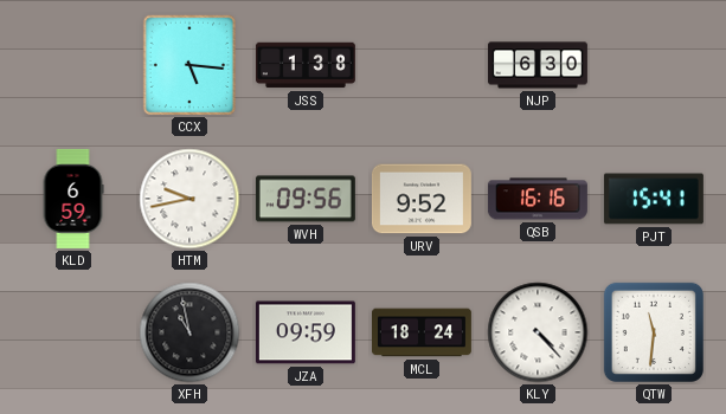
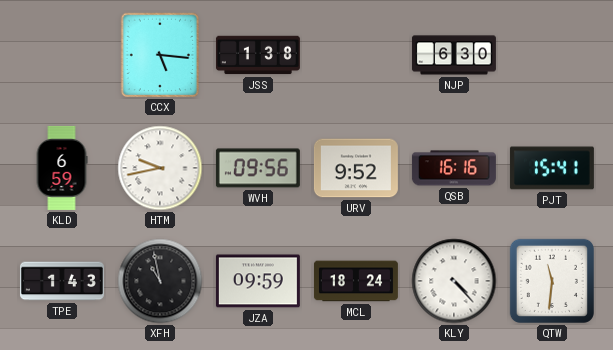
TPE: none -> 1:43 (62, 281)
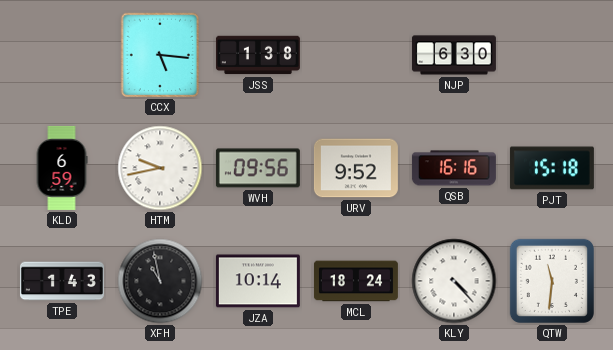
PJT: 15:41 -> 15:18 (552, 168)
JZA: 09:59 -> 10:14 (258, 281)
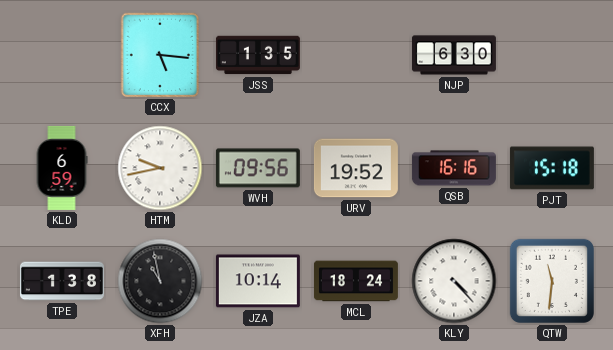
JSS: 1:38 -> 1:35 (258, 55)
URV: 9:52 -> 19:52 (356, 168)
TPE: 1:43 -> 1:38 (62, 281)
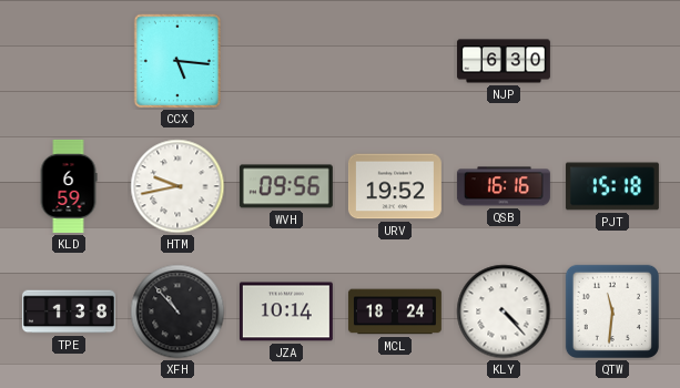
JSS: 1:35 -> none (258, 55)
XFH: 10:58 -> 10:53 (177, 312)
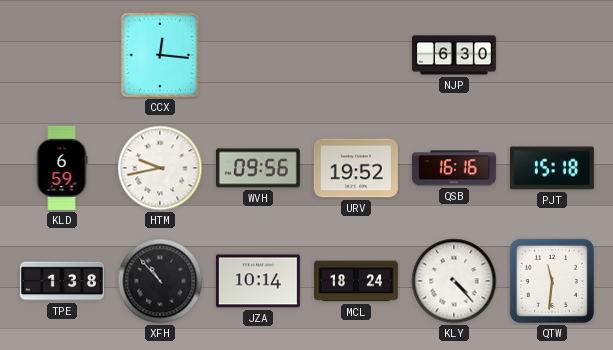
CCX: 5:16 -> 12:16 (159, 55)
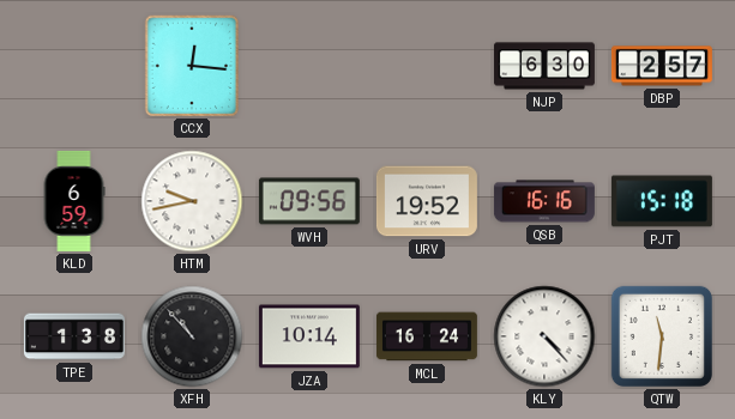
DBP: none -> 2:57 (662, 66)
MCL: 18:24 -> 16:24 (427, 336)
